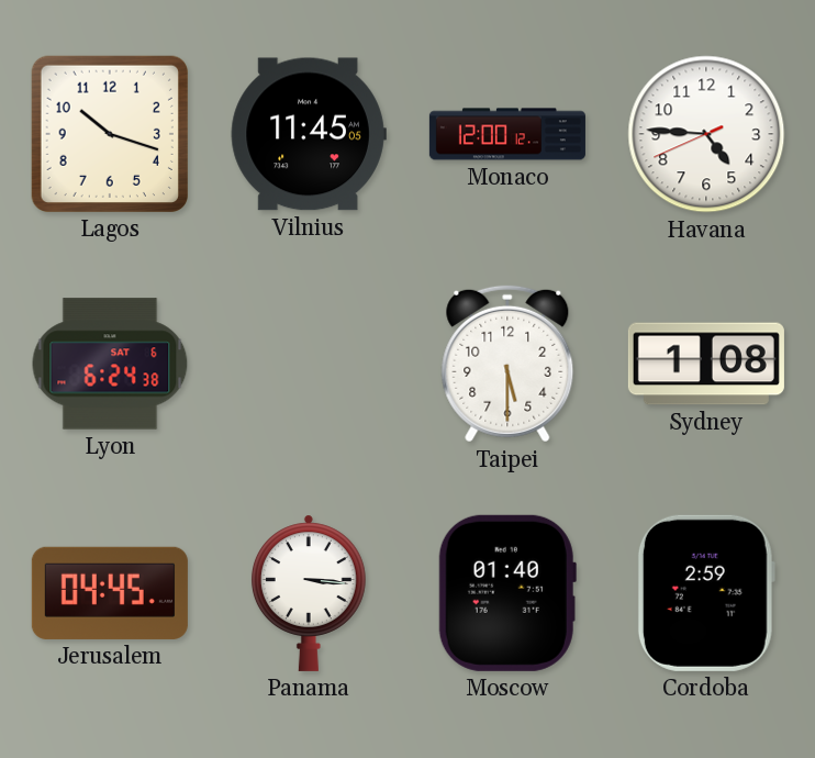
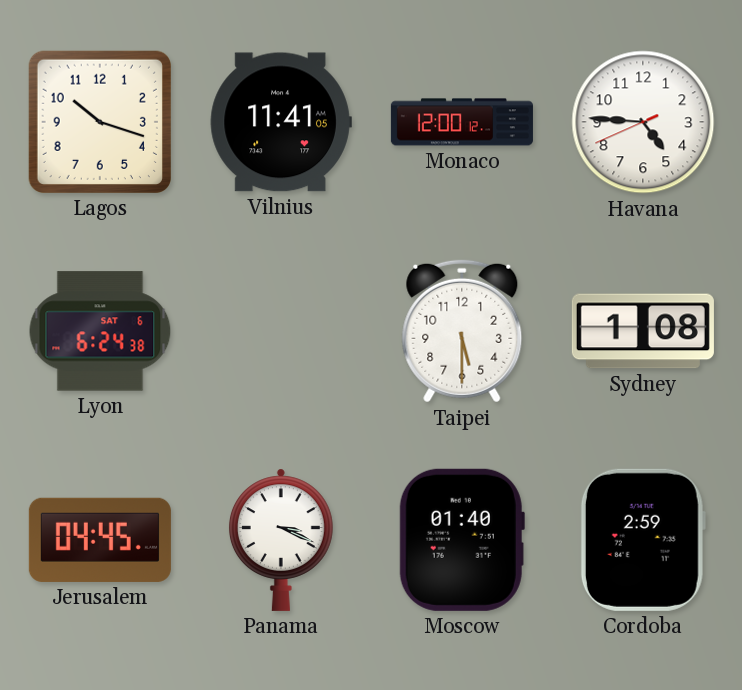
Vilnius: 11:45 -> 11:41 (281, 122)
Panama: 3:16 -> 3:19 (281, 540)
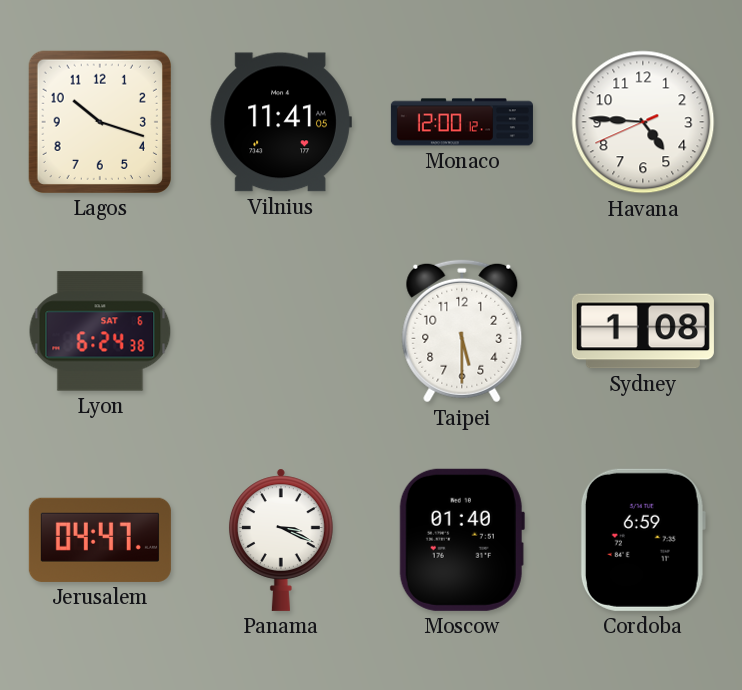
Jerusalem: 04:45 -> 04:47 (100, 540)
Cordoba: 2:59 -> 6:59 (643, 540)
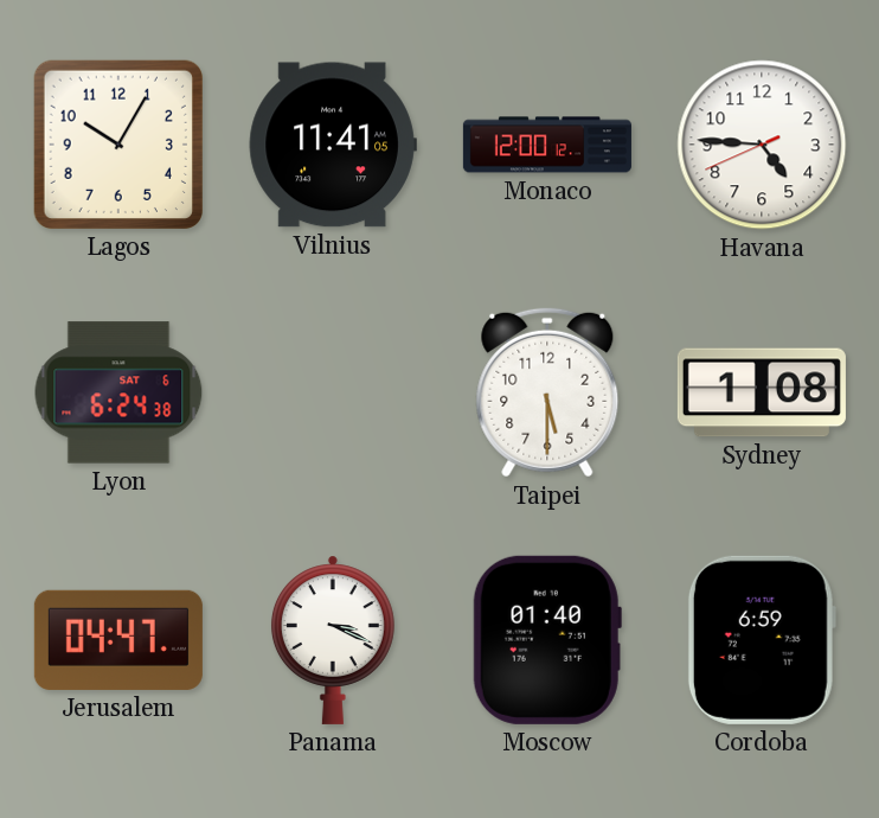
Lagos: 10:18 -> 10:05 (118, 145)
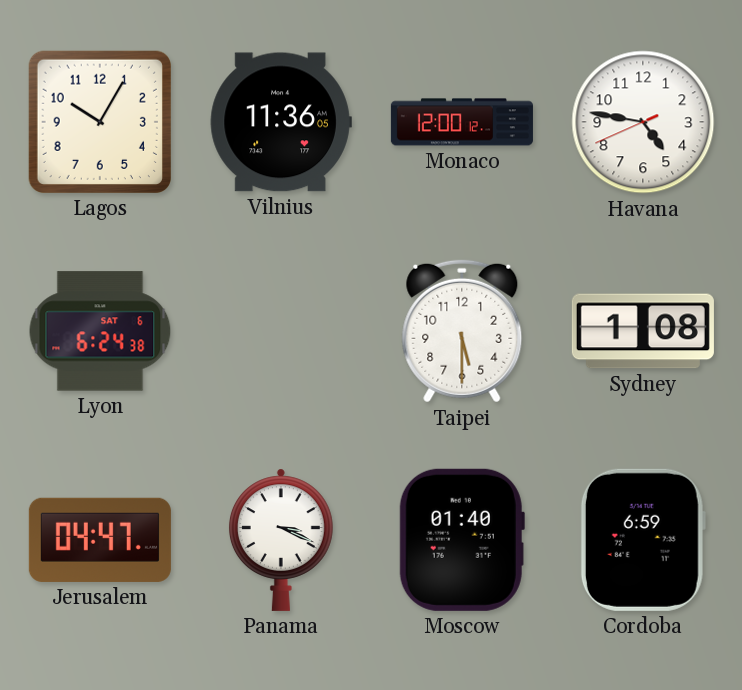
Vilnius: 11:41 -> 11:36 (281, 122)
Havana: 4:45 -> 4:46 (643, 122)
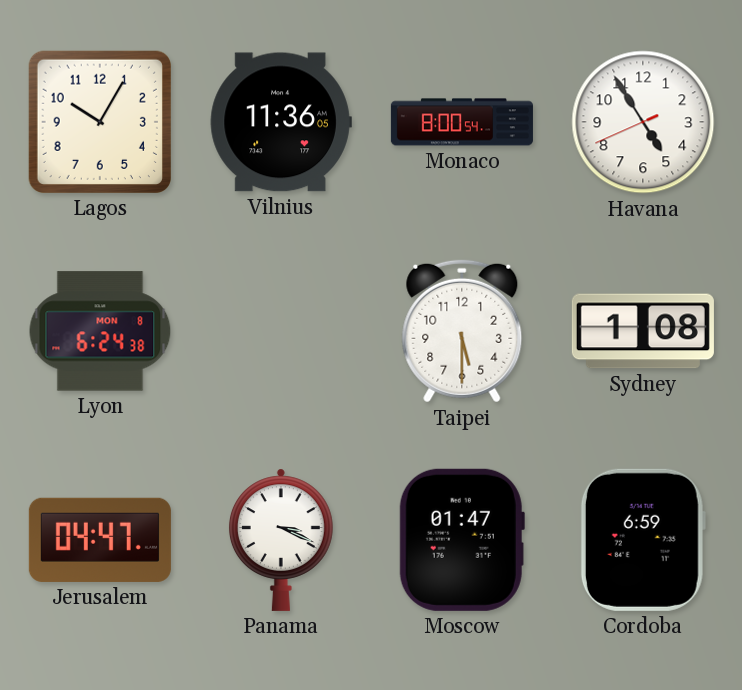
Monaco: 12:00 -> 8:00 (462, 122)
Havana: 4:46 -> 4:54 (643, 122)
Lyon date: SAT 6 -> MON 8 (100, 331)
Moscow: 01:40 -> 01:47 (462, 540)
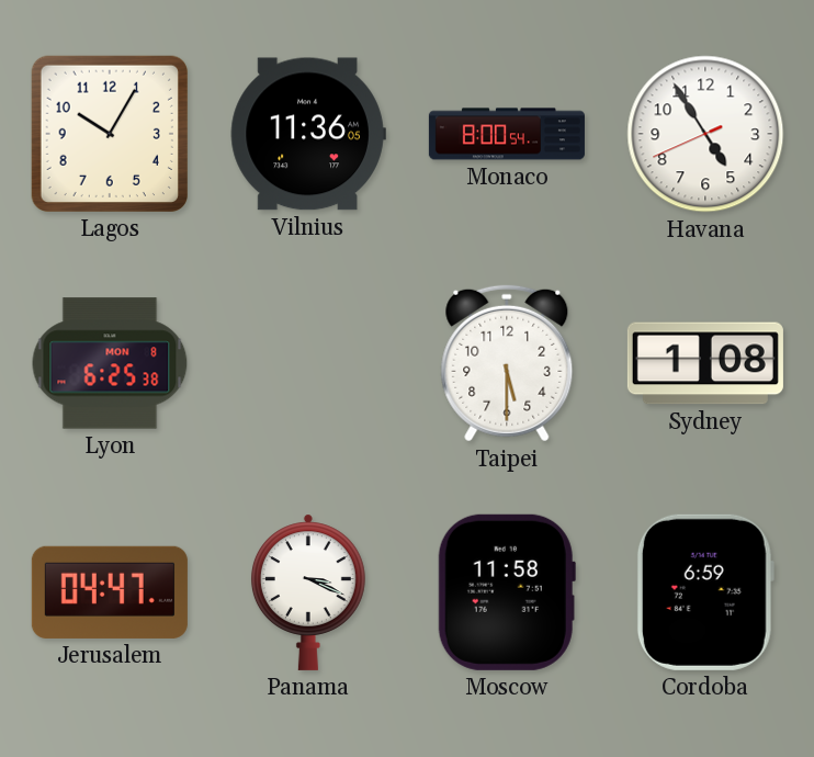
Lyon: 6:24 -> 6:25 (110, 363)
Moscow: 01:47 -> 11:58 (507, 592)
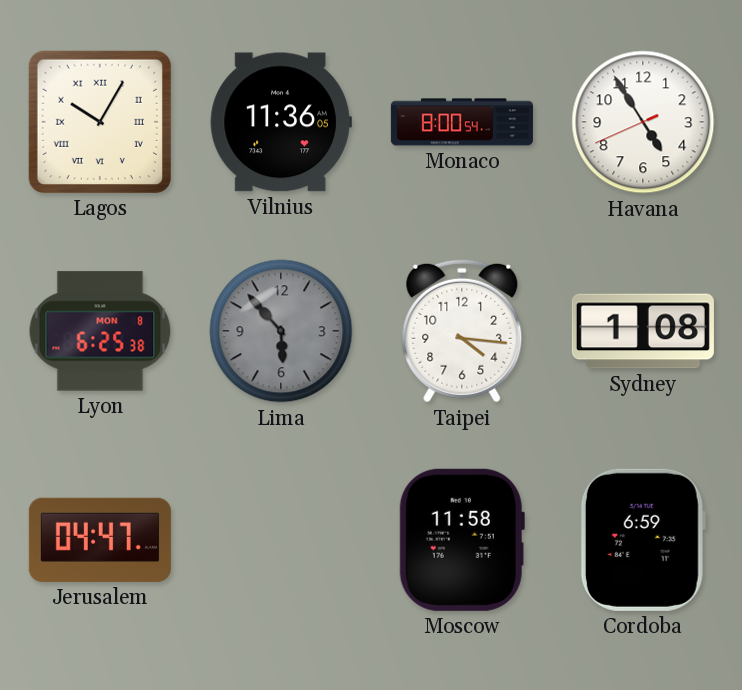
Lagos numerals: Arabic -> Roman (100, 122)
Lima: none -> 5:53 (281, 331)
Taipei: 5:30 -> 4:16 (462, 331)
Panama: 3:19 -> none (308, 592)
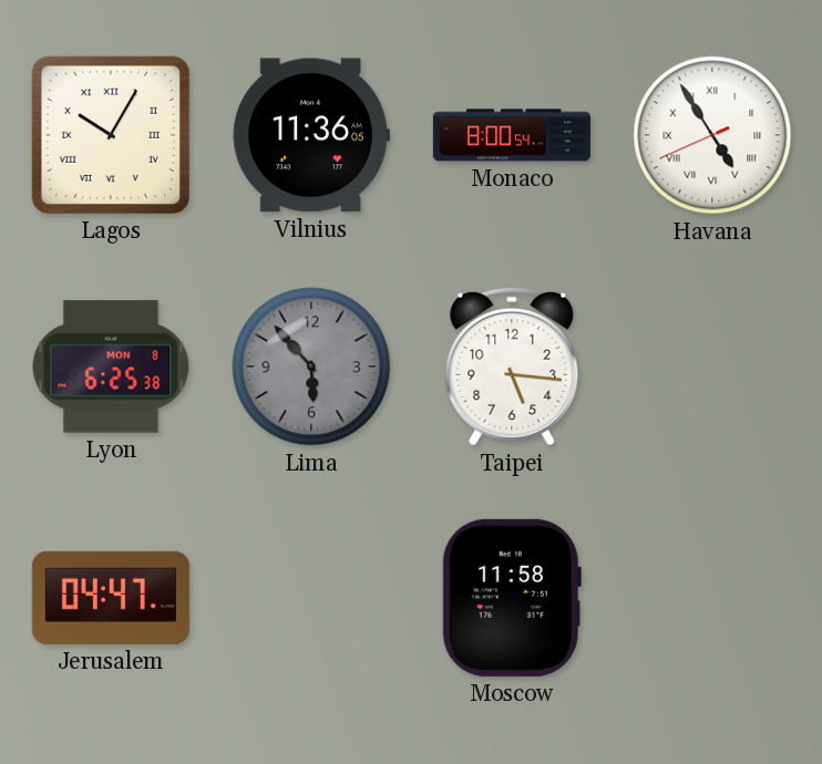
Havana numerals: Arabic -> Roman (712, 135)
Taipei: 4:16 -> 5:16 (512, 366)
Sydney: 1:08 -> none (643, 331)
Cordoba: 6:59 -> none (643, 540)
